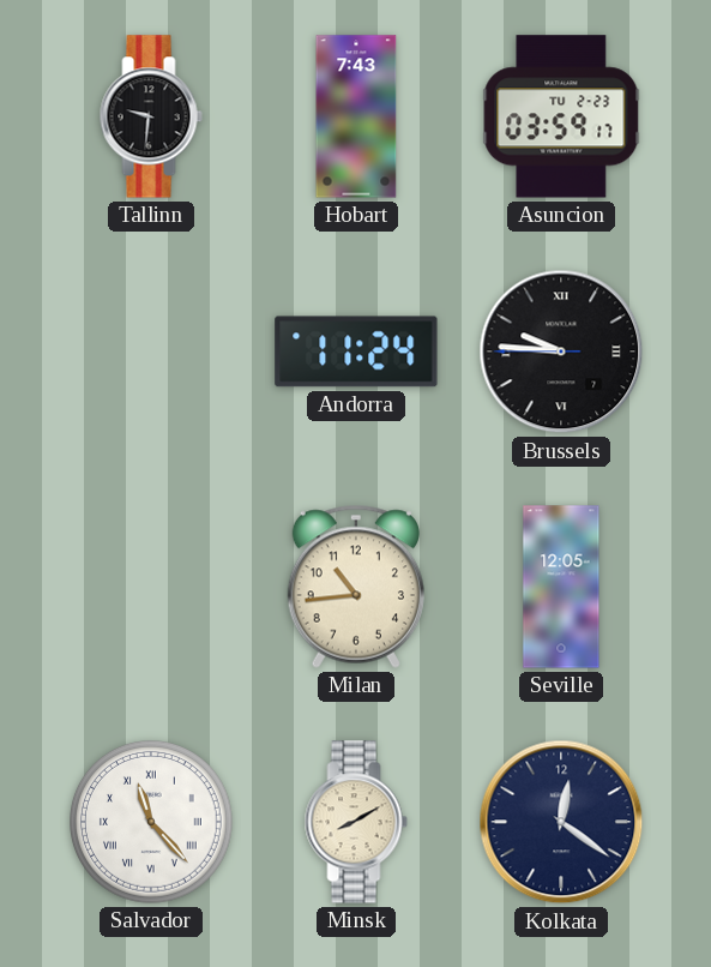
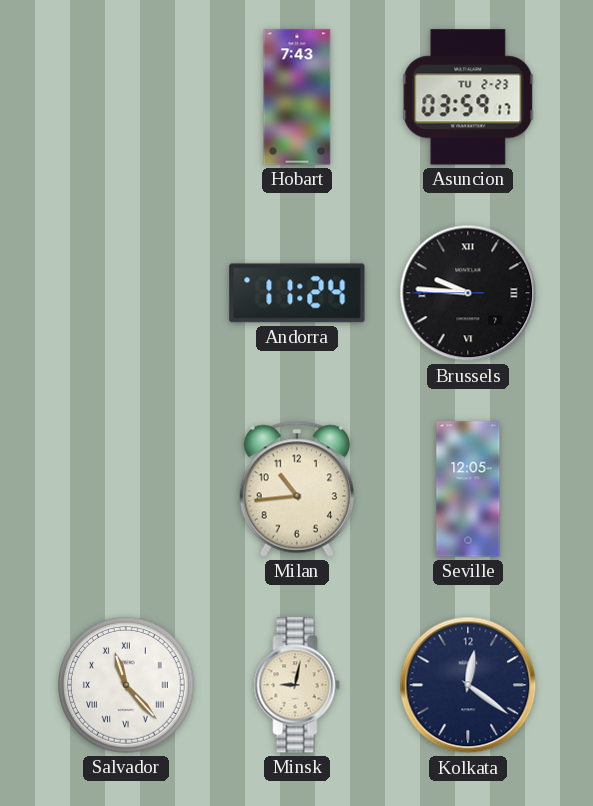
Tallinn: 9:31 -> none (151, 116)
Minsk: 8:10 -> 9:02 (297, 685)
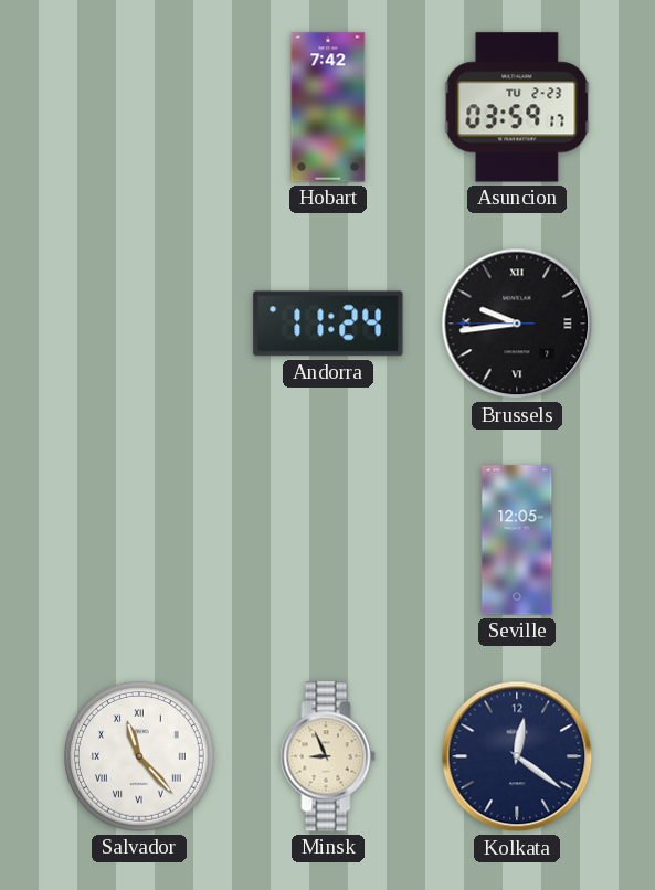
Hobart: 7:43 -> 7:42 (328, 107)
Brussels: 9:45 -> 9:43 (517, 324)
Milan: 10:44 -> none (297, 489)
Minsk: 9:02 -> 8:56 (328, 756)
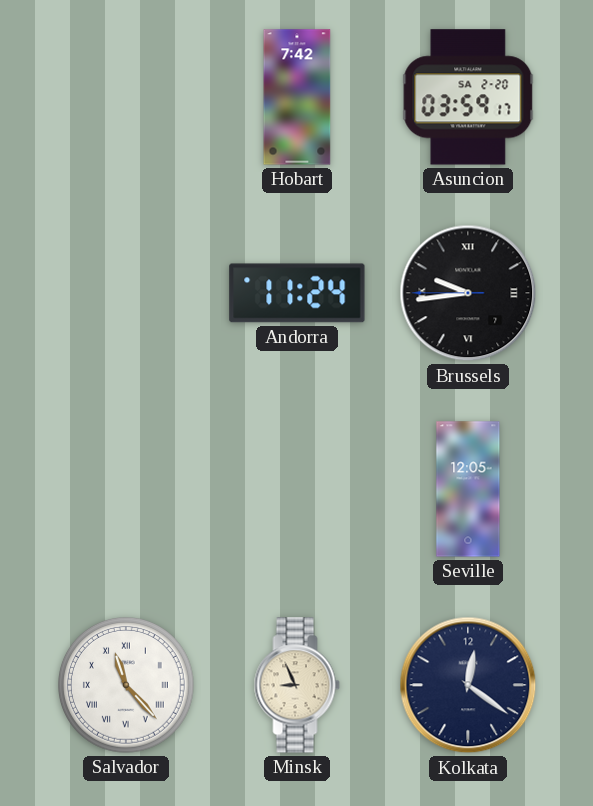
Asuncion date: TU 2-23 -> SA 2-20 (468, 97)
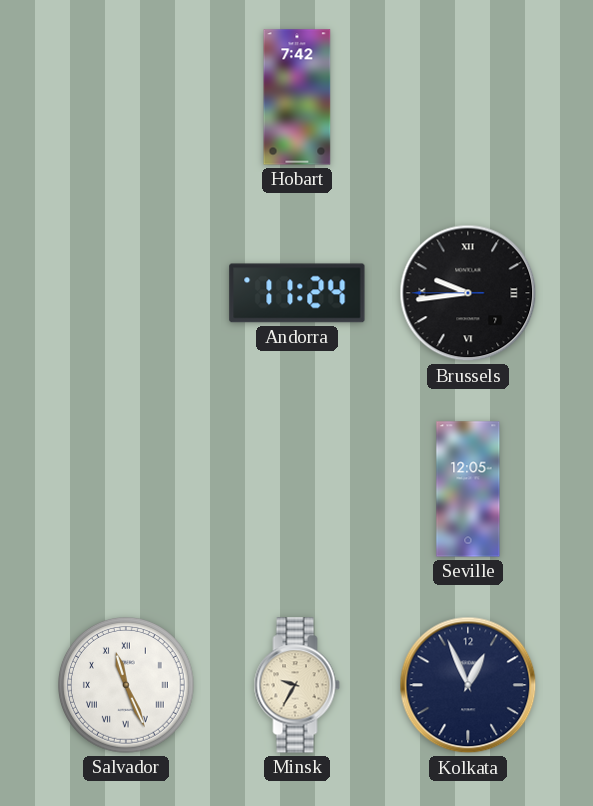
Asuncion: 03:59 -> none (468, 97)
Salvador: 11:23 -> 11:26 (127, 686)
Minsk: 8:56 -> 9:35 (297, 685)
Kolkata: 12:21 -> 12:56 (468, 685)
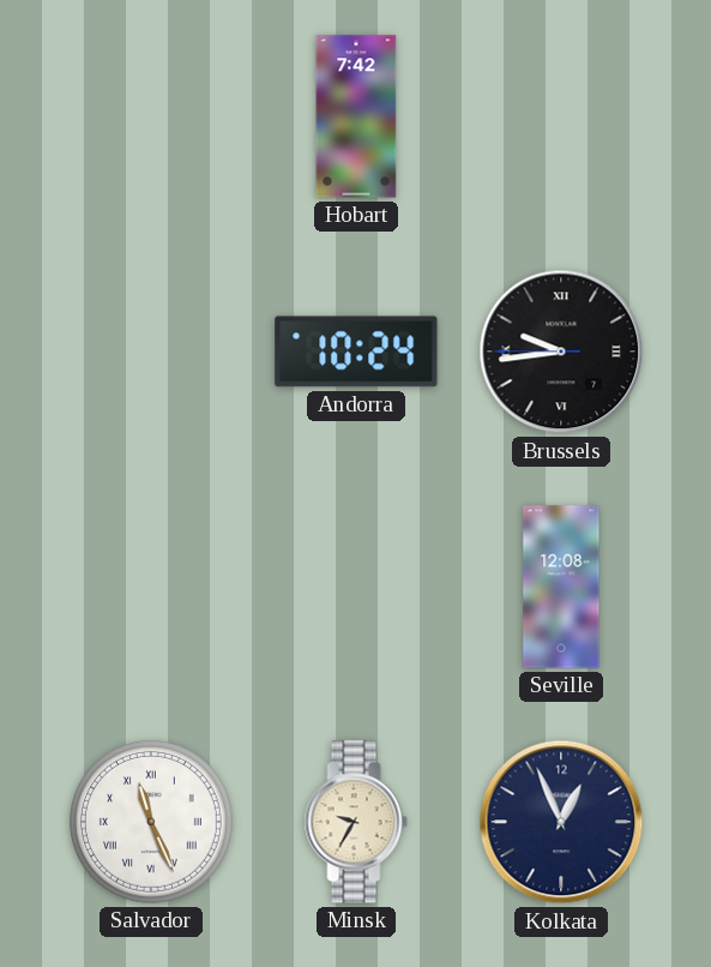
Andorra: 11:24 -> 10:24 (356, 352)
Seville: 12:05 -> 12:08 (561, 587)
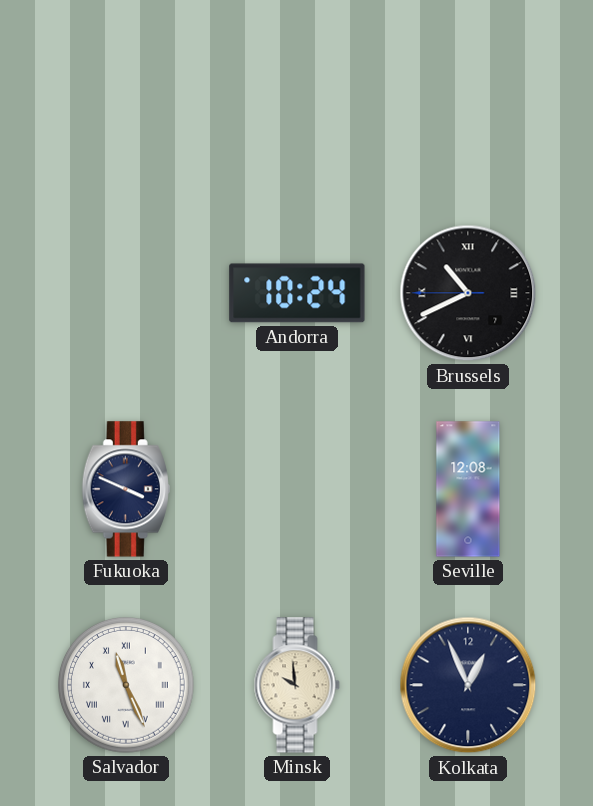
Hobart: 7:42 -> none (356, 116)
Brussels: 9:43 -> 10:40 (468, 293)
Fukuoka: none -> 3:49 (126, 489)
Minsk: 9:35 -> 9:59 (297, 685)
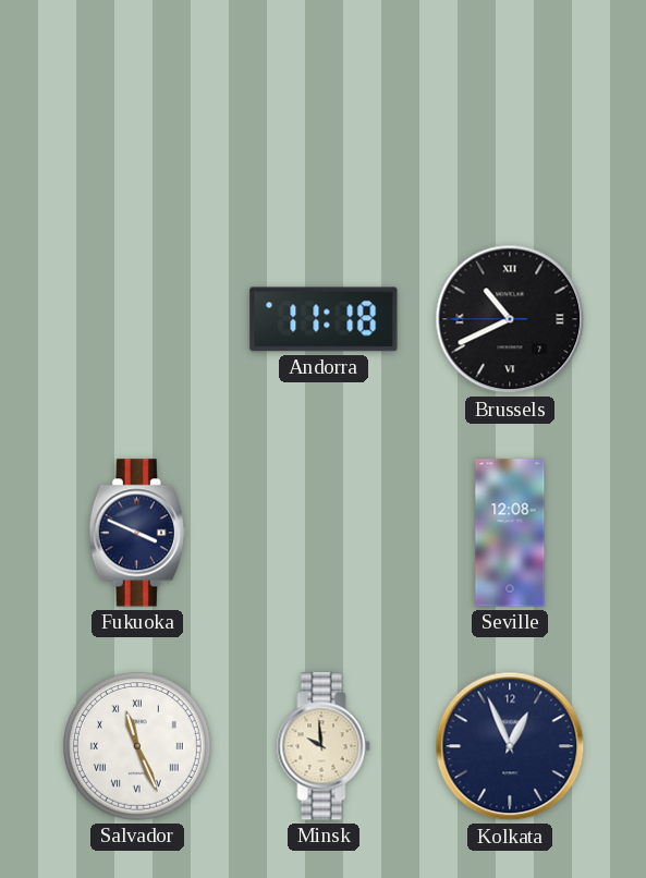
Andorra: 10:24 -> 11:18 (324, 319)
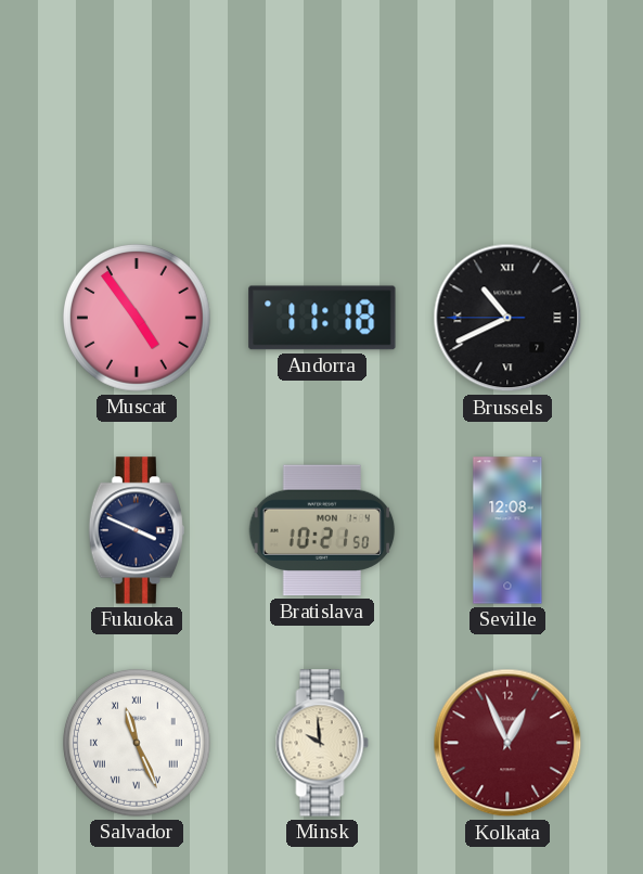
Muscat: none -> 4:54 (138, 319)
Bratislava: none -> 10:21 (322, 530)
Kolkata dial: navy -> burgundy (507, 743)
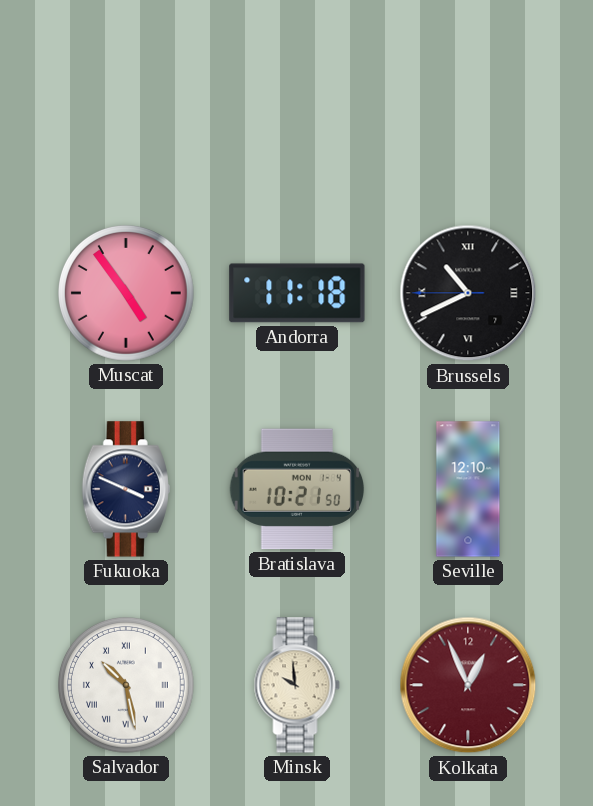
Seville: 12:08 -> 12:10 (468, 489)
Salvador: 11:26 -> 10:28 (127, 686)
